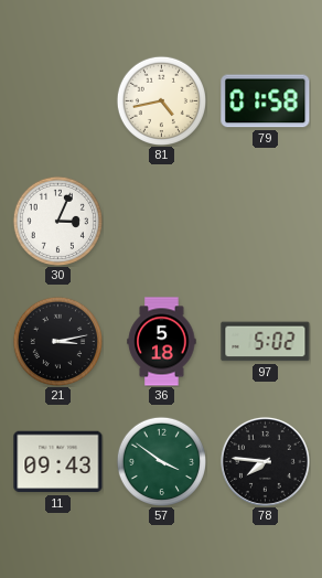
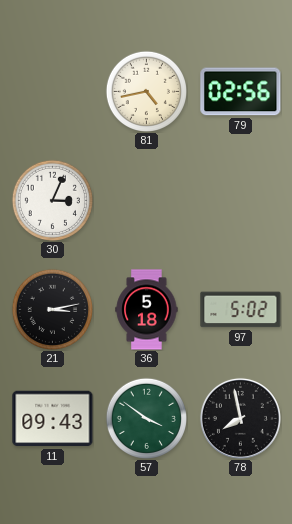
79: 01:58 -> 02:56 (241, 92)
78: 7:46 -> 7:58 (240, 418)
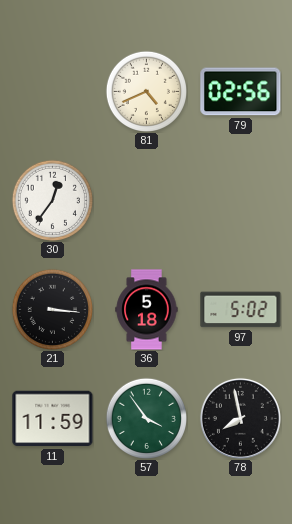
81: 4:43 -> 4:41 (146, 91)
30: 3:04 -> 12:36 (52, 200)
21: 3:13 -> 3:16 (52, 309)
11: 09:43 -> 11:59 (53, 419)
57: 3:51 -> 3:54 (146, 418)
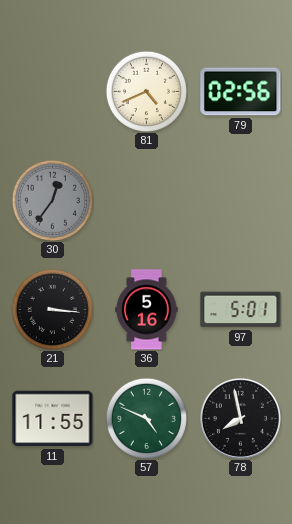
30 dial: white -> grey (52, 200)
36: 5:18 -> 5:16 (147, 310)
97: 5:02 -> 5:01 (241, 310)
11: 11:59 -> 11:55 (53, 419)
57: 3:54 -> 4:49 (146, 418)
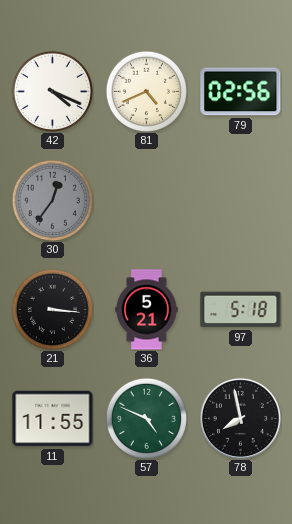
42: none -> 4:19 (52, 91)
36: 5:16 -> 5:21 (147, 310)
97: 5:01 -> 5:18 (241, 310)
